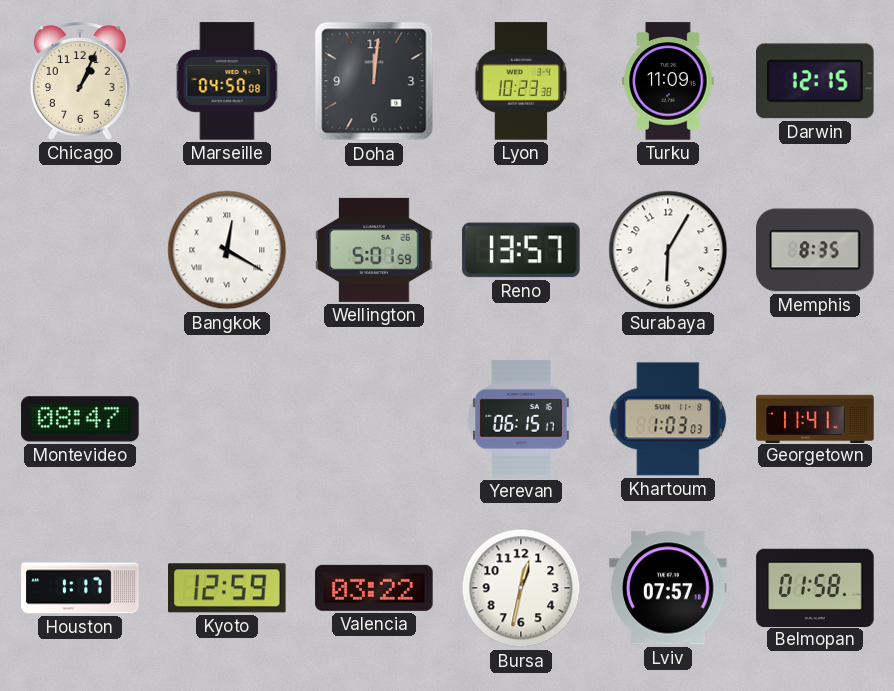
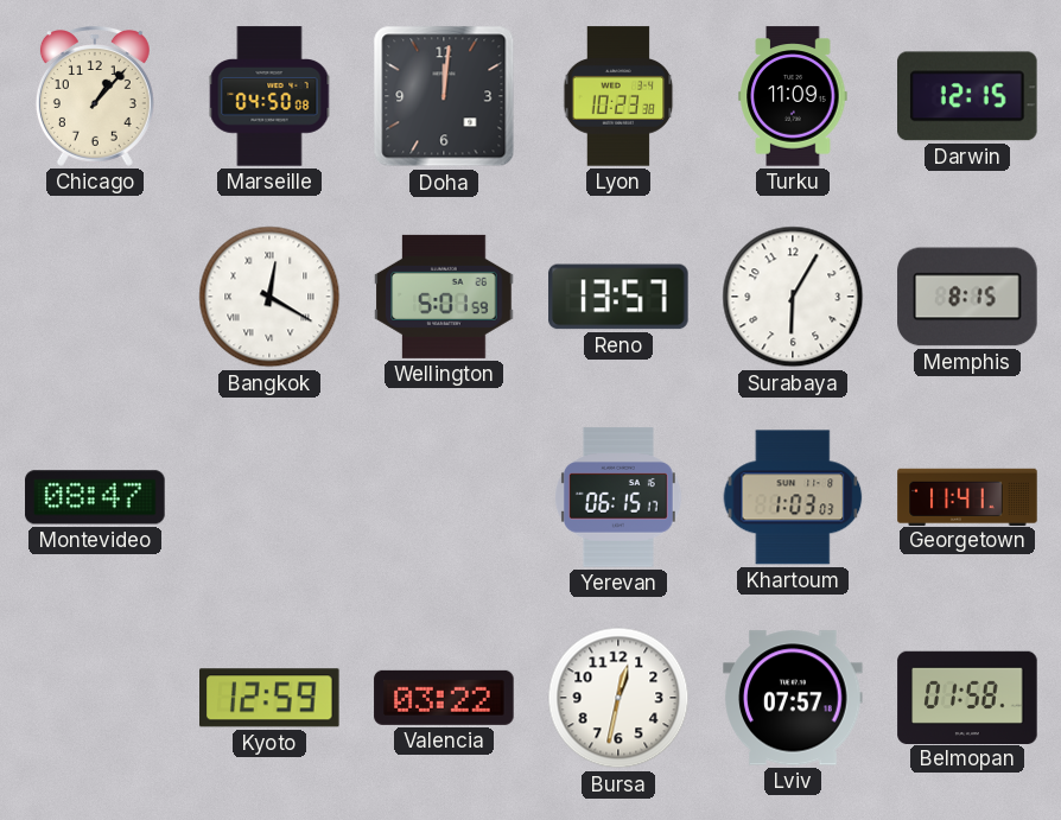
Chicago: 1:04 -> 1:07 (95, 97)
Memphis: 8:35 -> 8:15 (967, 297)
Houston: 1:17 -> none (80, 588)
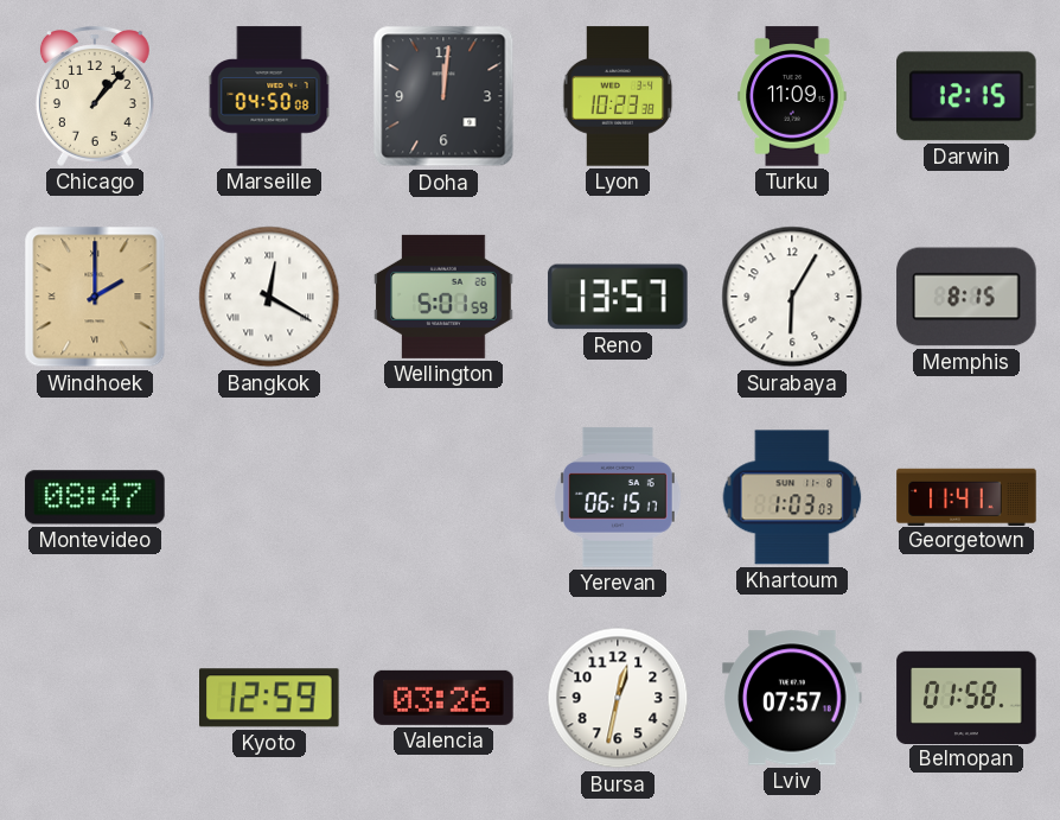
Windhoek: none -> 2:00 (95, 297)
Valencia: 03:22 -> 03:26 (443, 698)
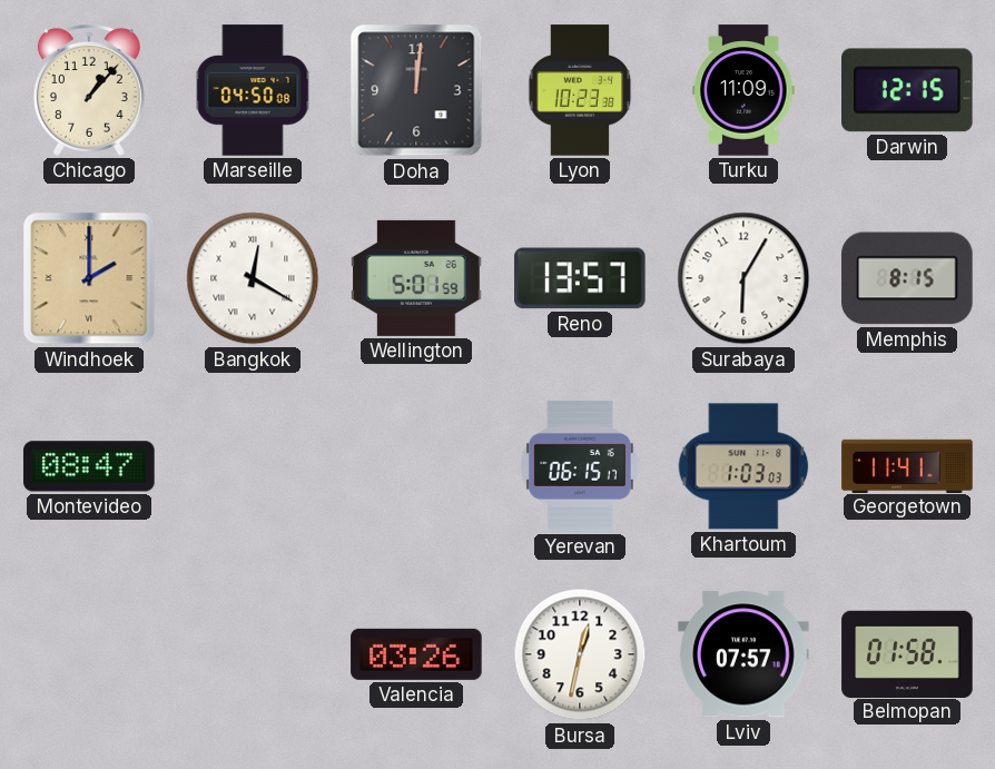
Kyoto: 12:59 -> none (270, 698)
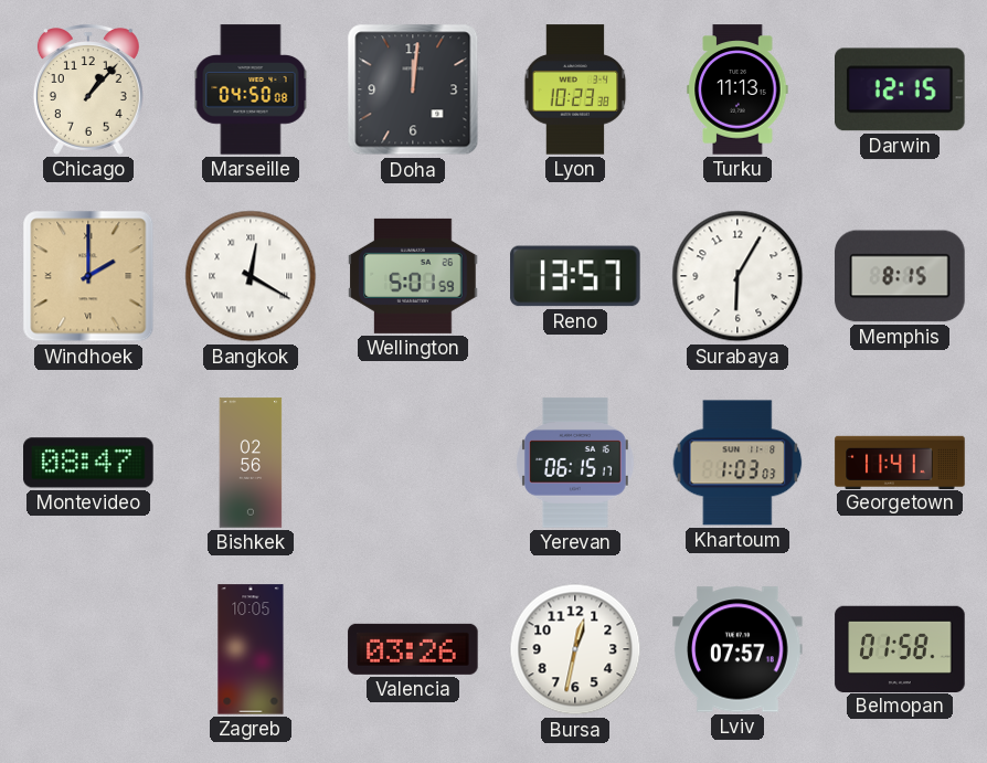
Turku: 11:09 -> 11:13 (737, 89)
Bishkek: none -> 02:56 (251, 463)
Zagreb: none -> 10:05 (251, 649)
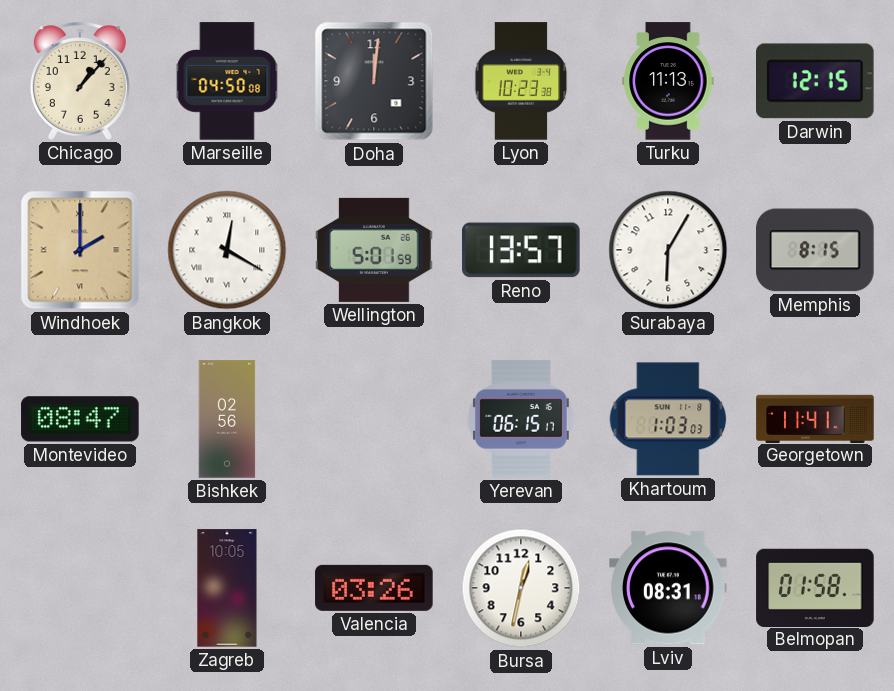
Lviv: 07:57 -> 08:31 (668, 588)
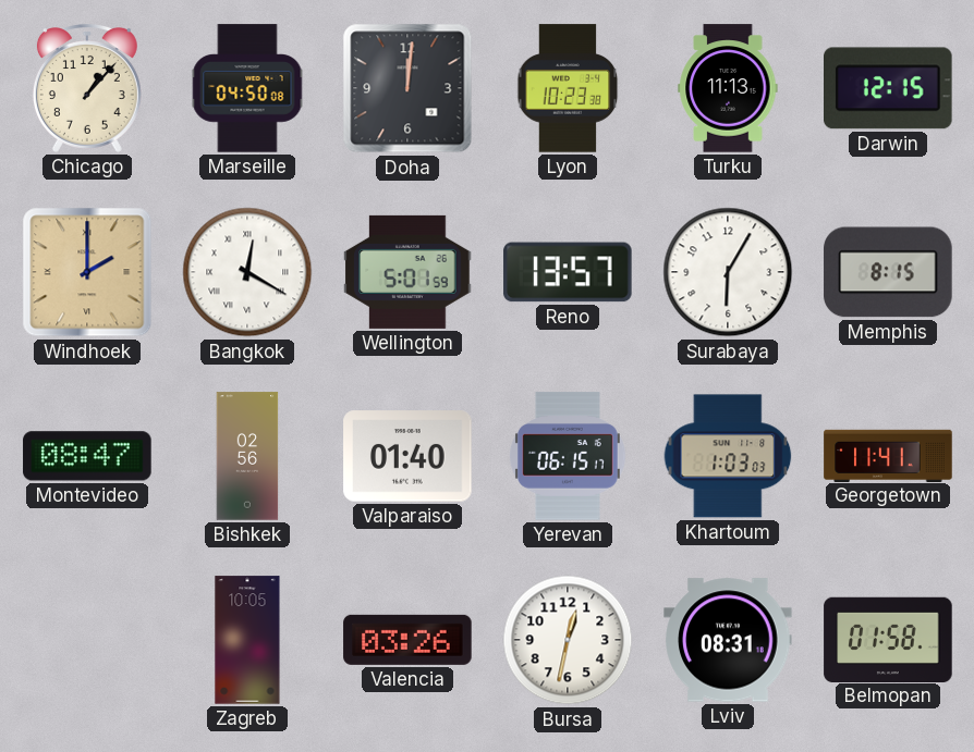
Valparaiso: none -> 01:40 (407, 456)
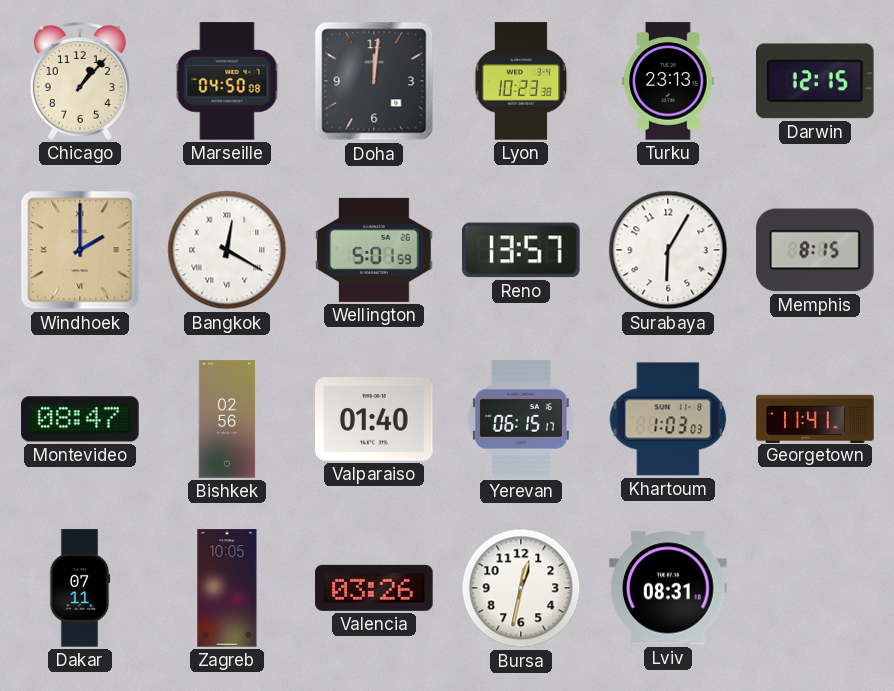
Turku: 11:13 -> 23:13 (668, 81)
Dakar: none -> 07:11 (80, 588)
Belmopan: 01:58 -> none (888, 639)
